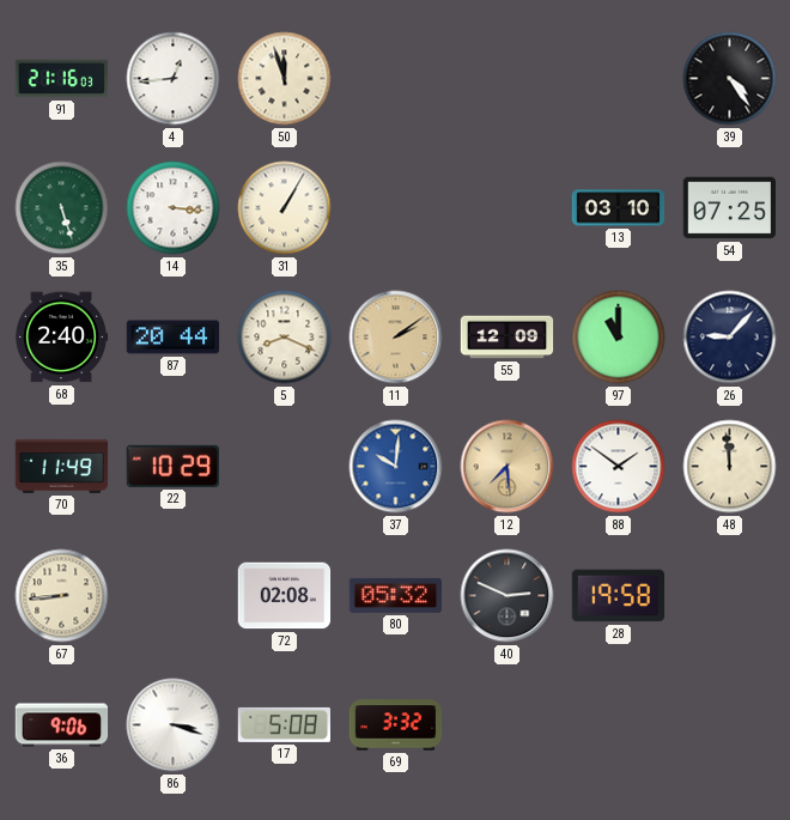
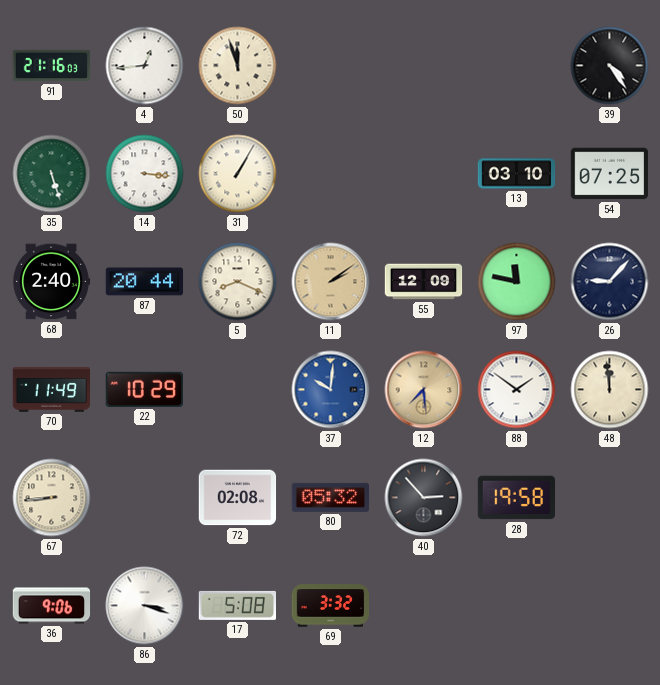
97: 11:00 -> 11:47 (517, 282)
40: 2:49 -> 2:53 (424, 498)
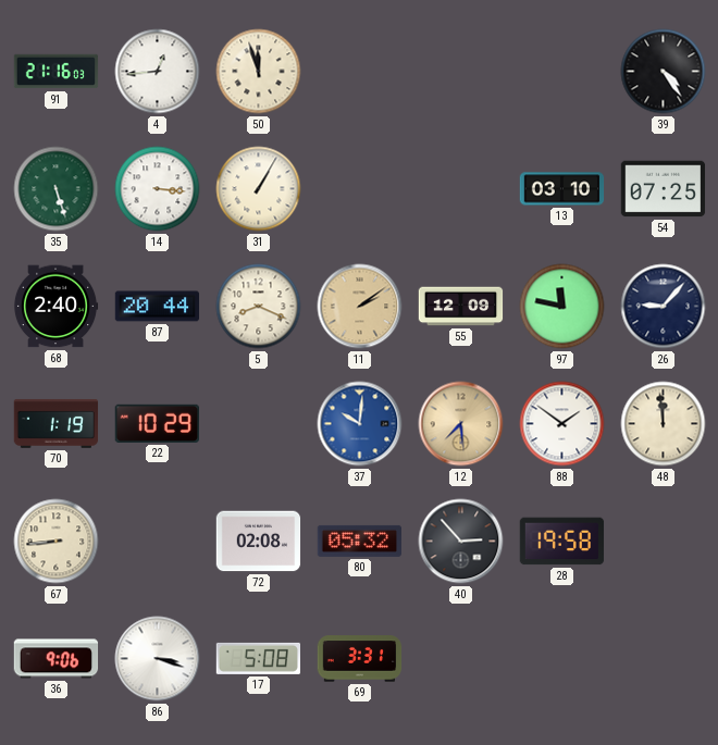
70: 11:49 -> 1:19 (57, 423)
69: 3:32 -> 3:31 (360, 659)
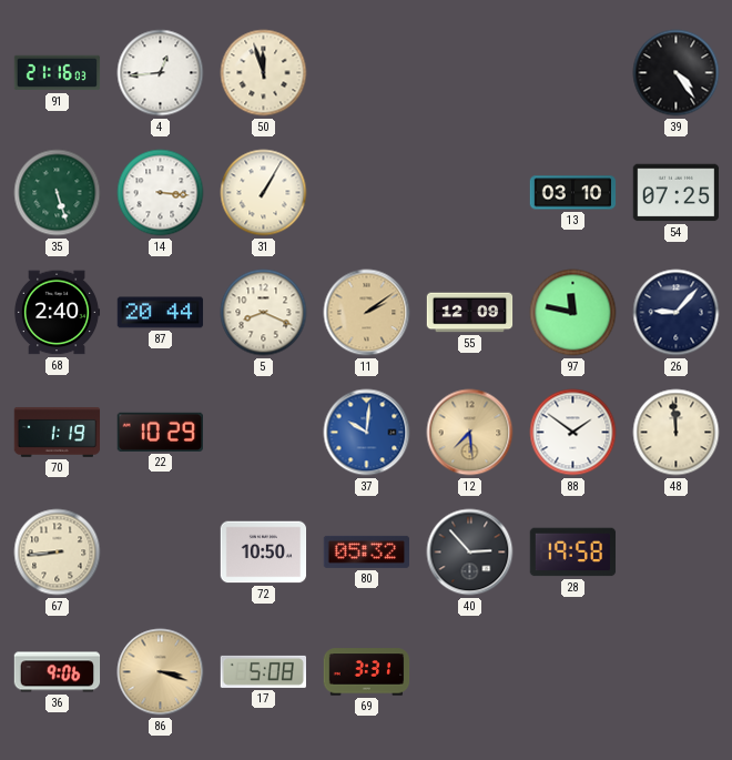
72: 02:08 -> 10:50 (264, 553)
86 dial: white -> champagne (161, 672)
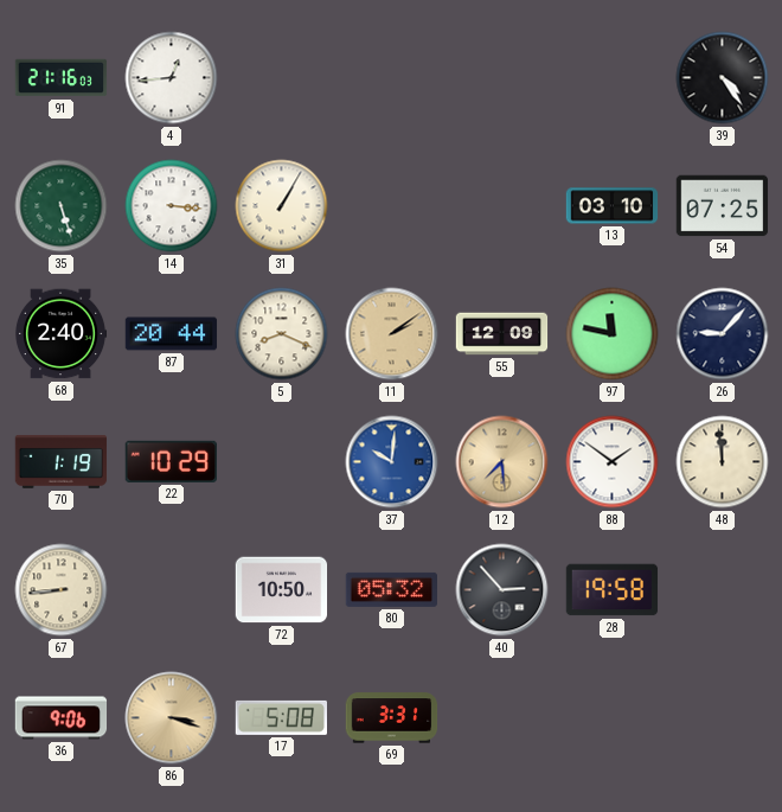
50: 11:57 -> none (264, 73)
